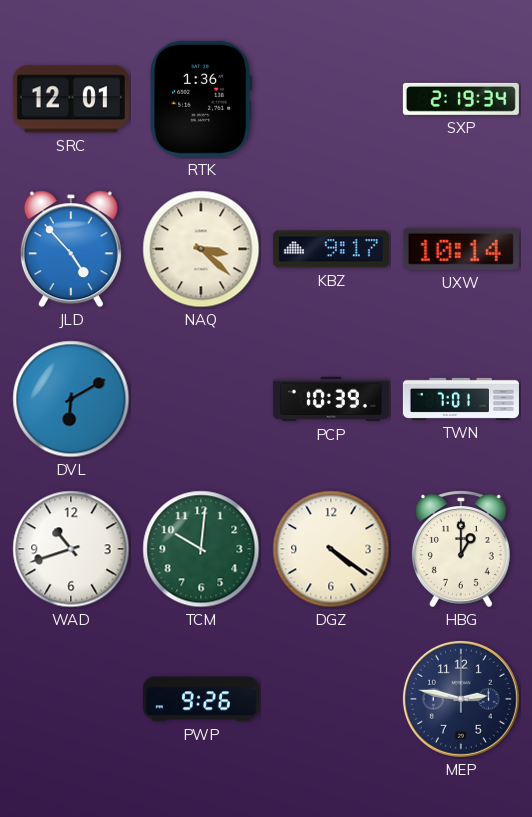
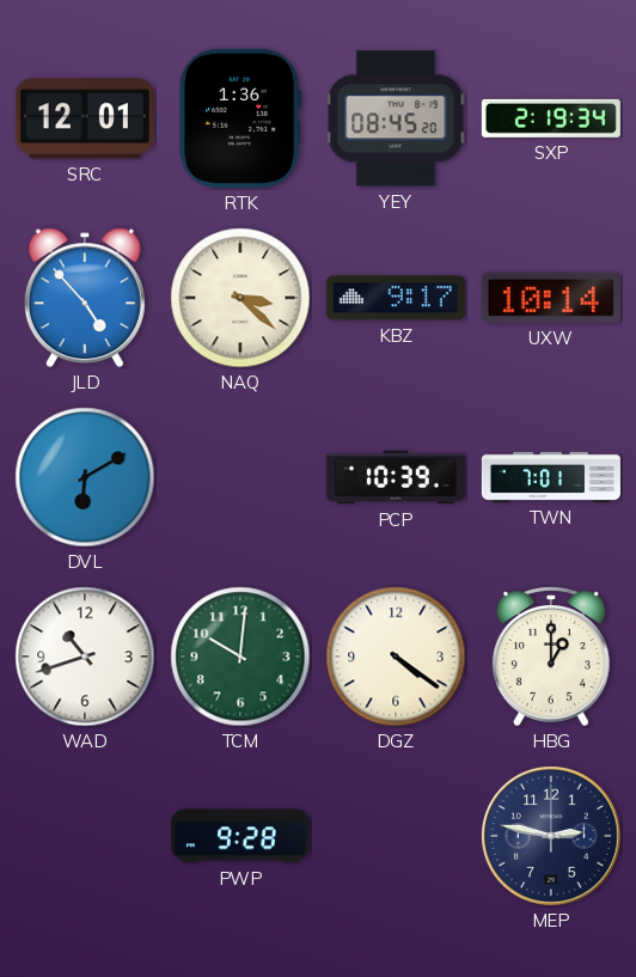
YEY: none -> 08:45 (396, 118)
PWP: 9:26 -> 9:28 (240, 836)
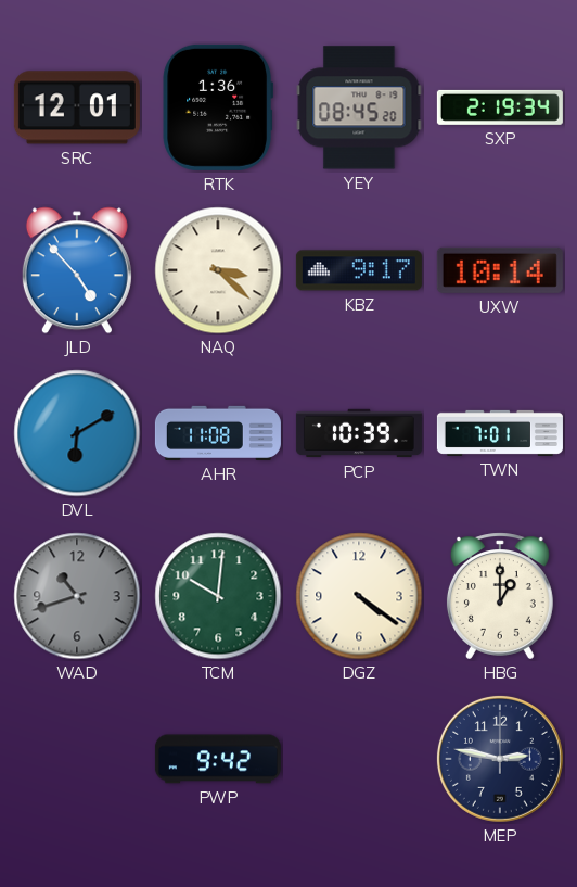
AHR: none -> 11:08 (218, 433)
WAD dial: white -> grey (77, 596)
PWP: 9:28 -> 9:42 (218, 759)
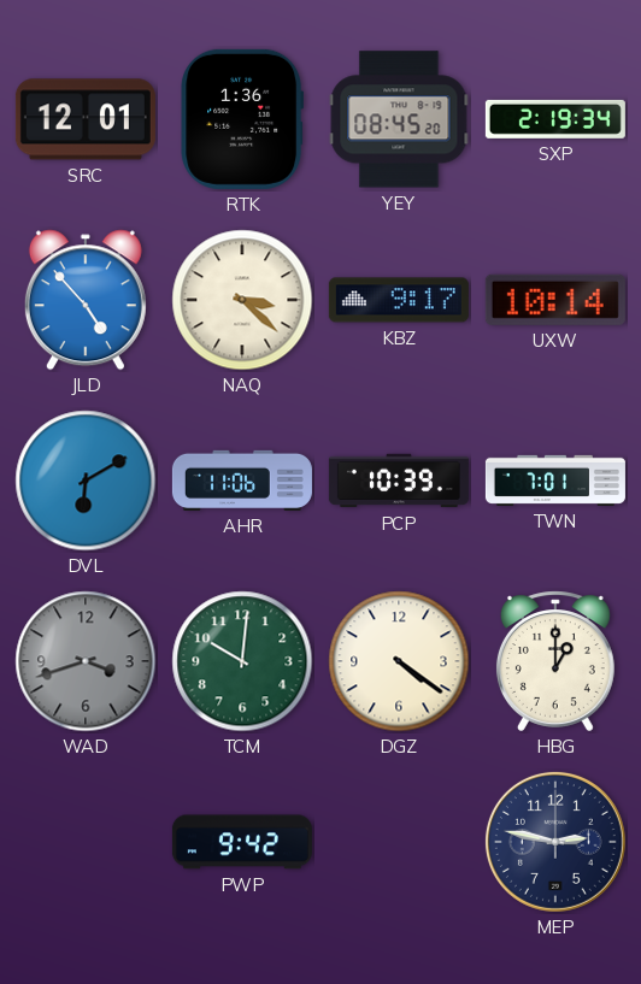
AHR: 11:08 -> 11:06 (242, 481)
WAD: 10:42 -> 3:42 (86, 661)
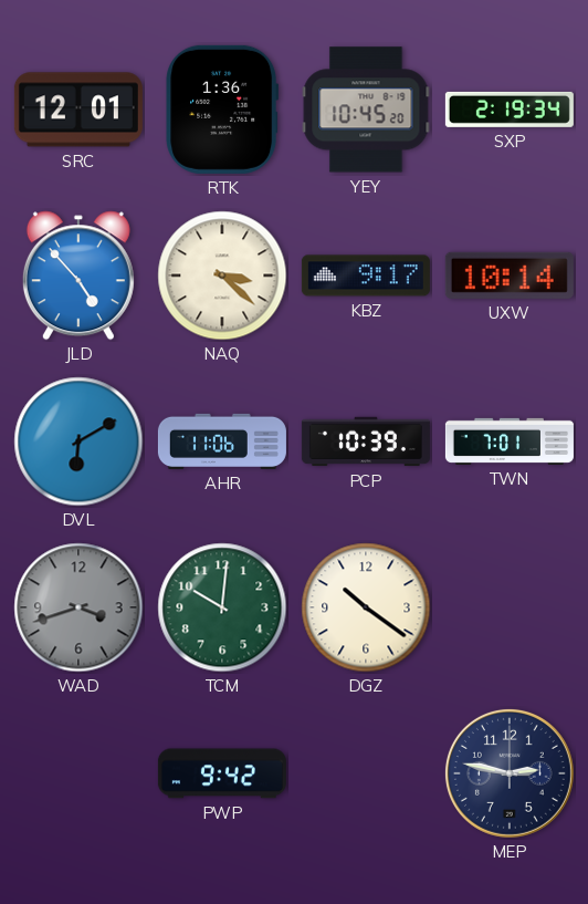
YEY: 08:45 -> 10:45 (366, 110)
DGZ: 4:21 -> 10:21 (366, 607)
HBG: 1:00 -> none (555, 661)
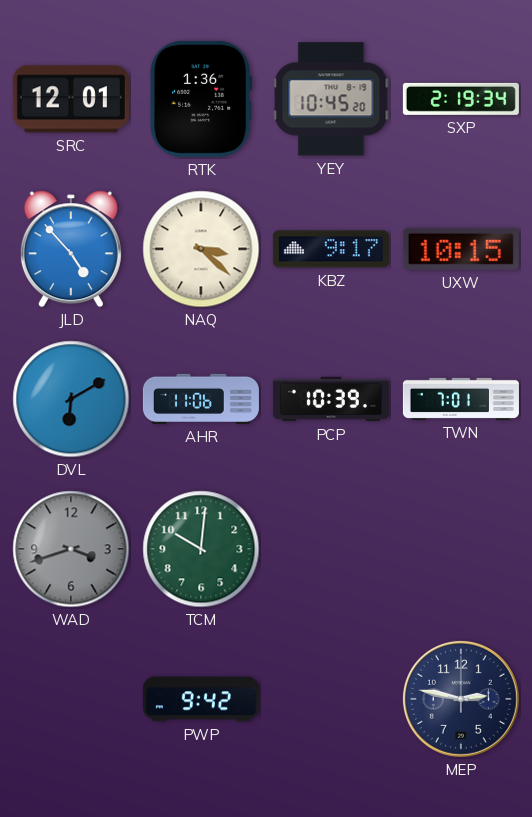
UXW: 10:14 -> 10:15 (461, 249)
DGZ: 10:21 -> none (366, 607)
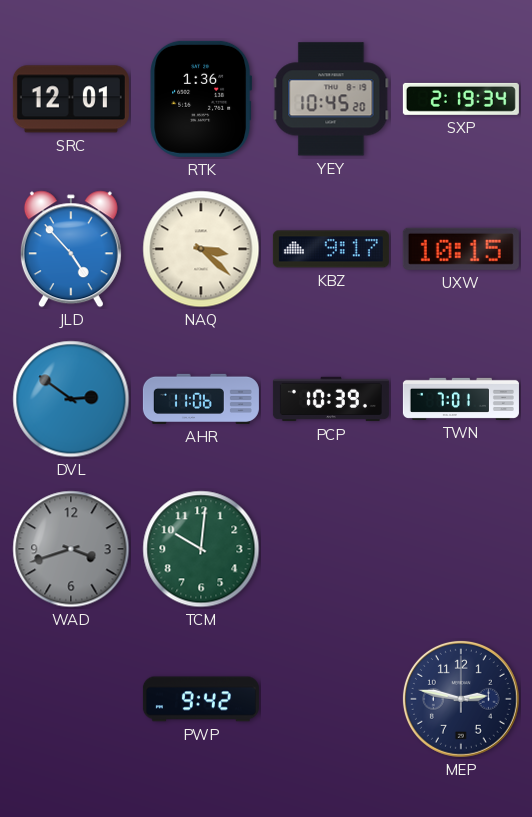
DVL: 6:10 -> 2:51 (71, 399)
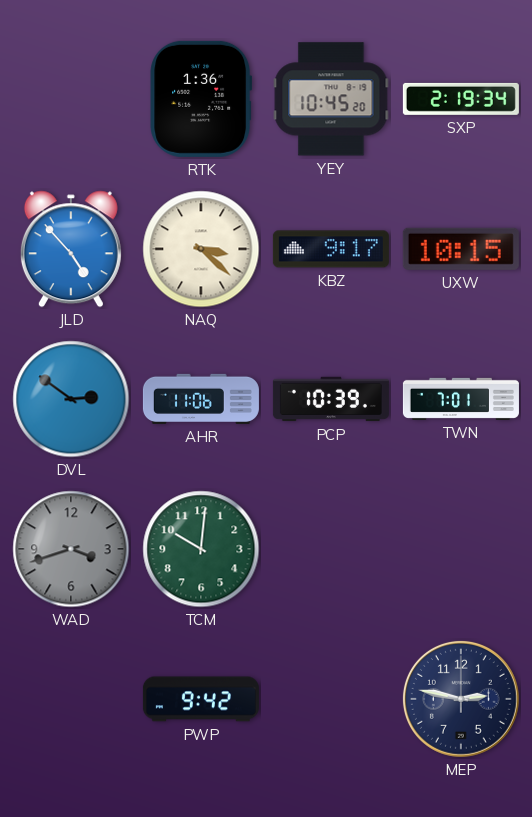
SRC: 12:01 -> none (71, 99)
